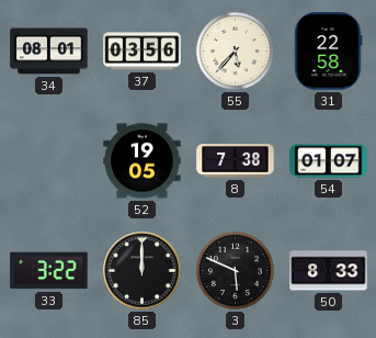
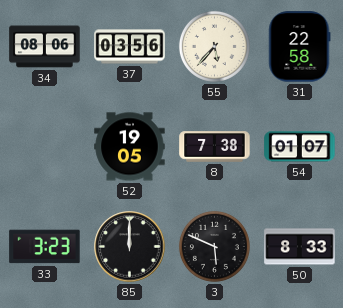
34: 08:01 -> 08:06 (45, 47)
33: 3:22 -> 3:23 (45, 247)
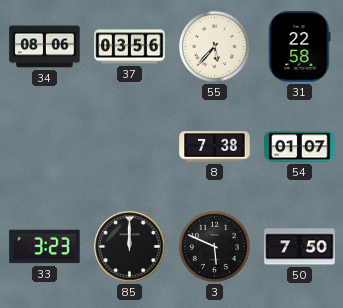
52: 19:05 -> none (130, 147)
50: 8:33 -> 7:50 (300, 247)
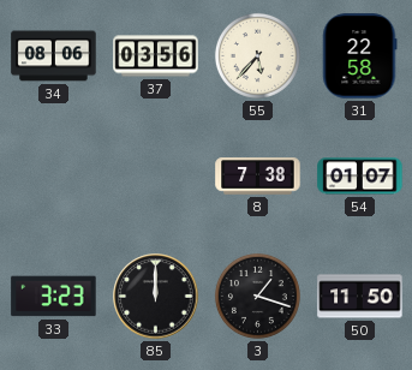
3: 5:49 -> 1:18 (257, 296)
50: 7:50 -> 11:50 (360, 297)
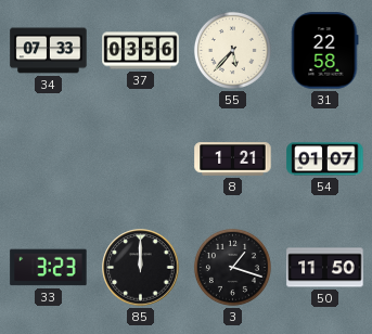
34: 08:06 -> 07:33 (49, 51)
8: 7:38 -> 1:21 (233, 159)
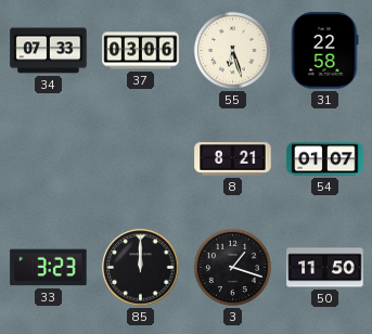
37: 03:56 -> 03:06 (141, 51)
55: 5:37 -> 6:27 (232, 50)
8: 1:21 -> 8:21 (233, 159)
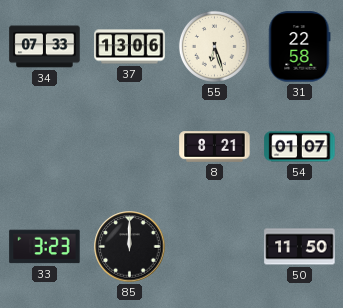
37: 03:06 -> 13:06 (130, 47)
3: 1:18 -> none (232, 267)
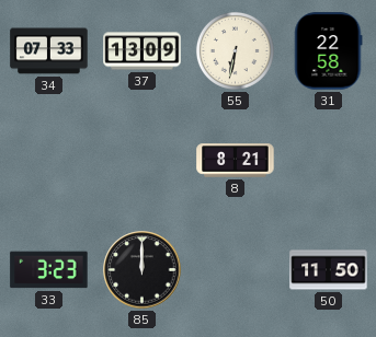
37: 13:06 -> 13:09 (143, 51)
55: 6:27 -> 6:32 (235, 50)
54: 01:07 -> none (300, 147)
